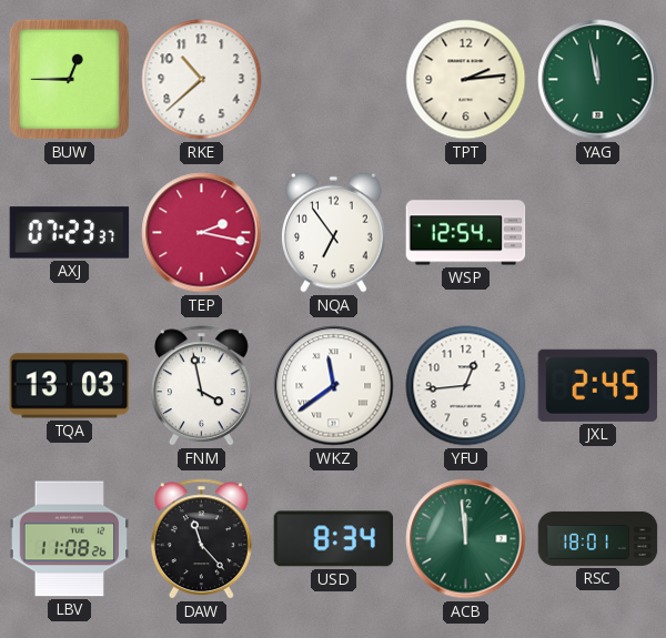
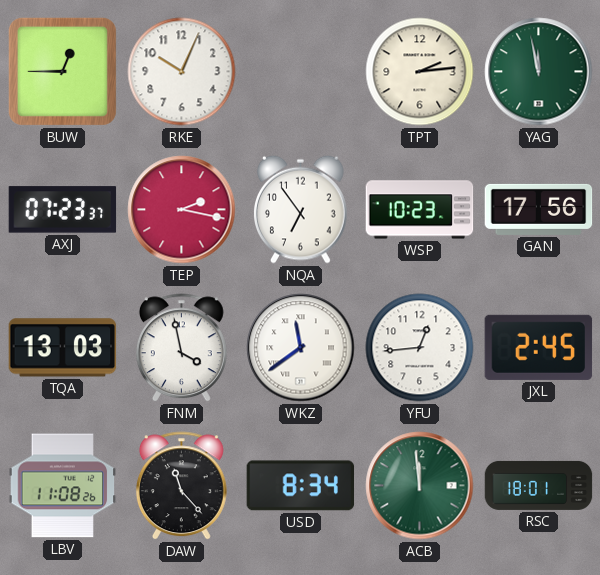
RKE: 10:38 -> 10:04 (182, 72)
WSP: 12:54 -> 10:23 (420, 210)
GAN: none -> 17:56 (539, 209)
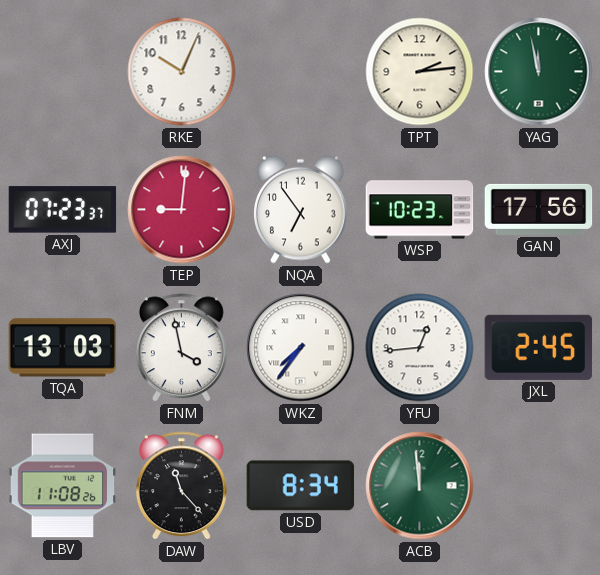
BUW: 12:45 -> none (62, 71)
TEP: 2:17 -> 9:01 (182, 210)
WKZ: 11:39 -> 7:36 (301, 348)
RSC: 18:01 -> none (539, 485)
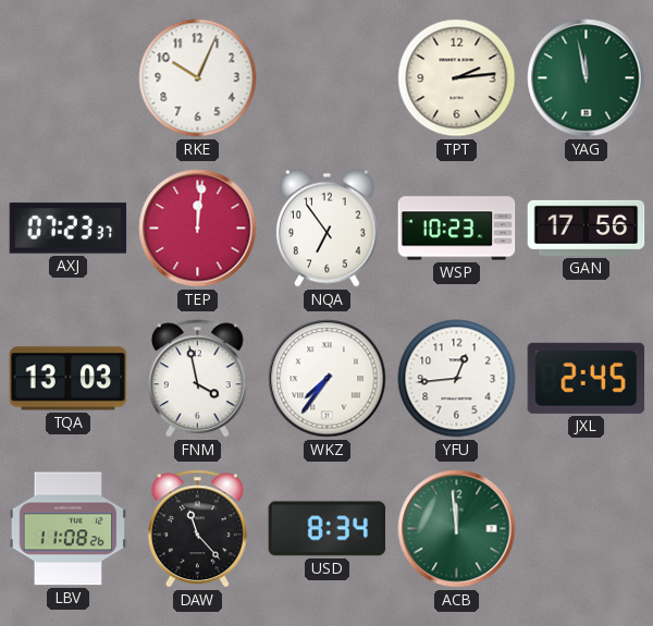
TEP: 9:01 -> 12:01 (198, 229)
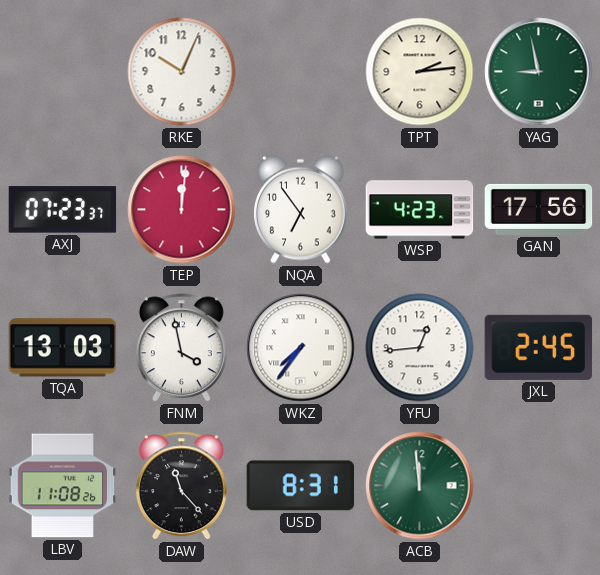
YAG: 11:58 -> 8:58 (539, 72)
WSP: 10:23 -> 4:23 (420, 210)
USD: 8:34 -> 8:31 (301, 486)
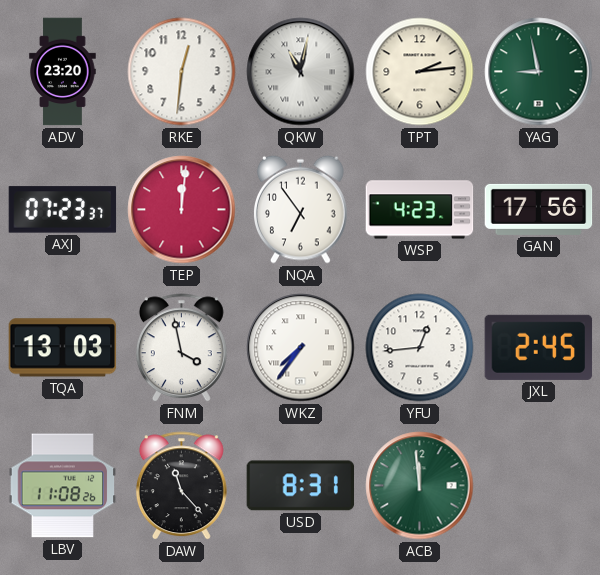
ADV: none -> 23:20 (63, 72)
RKE: 10:04 -> 12:31 (182, 72)
QKW: none -> 11:02 (301, 72)
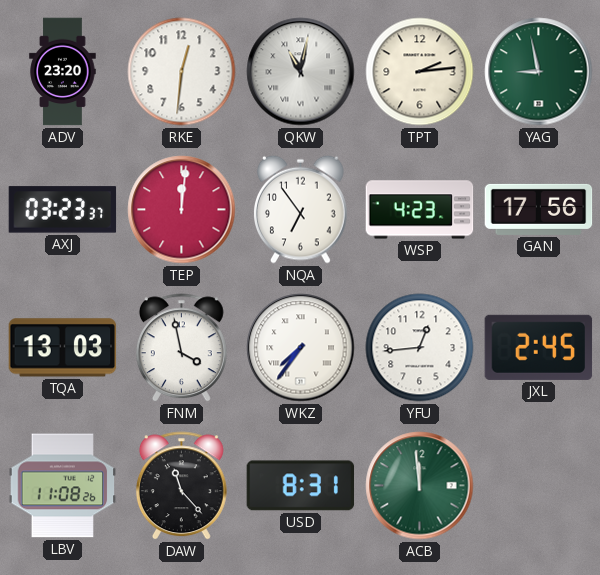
AXJ: 07:23 -> 03:23 (63, 210)
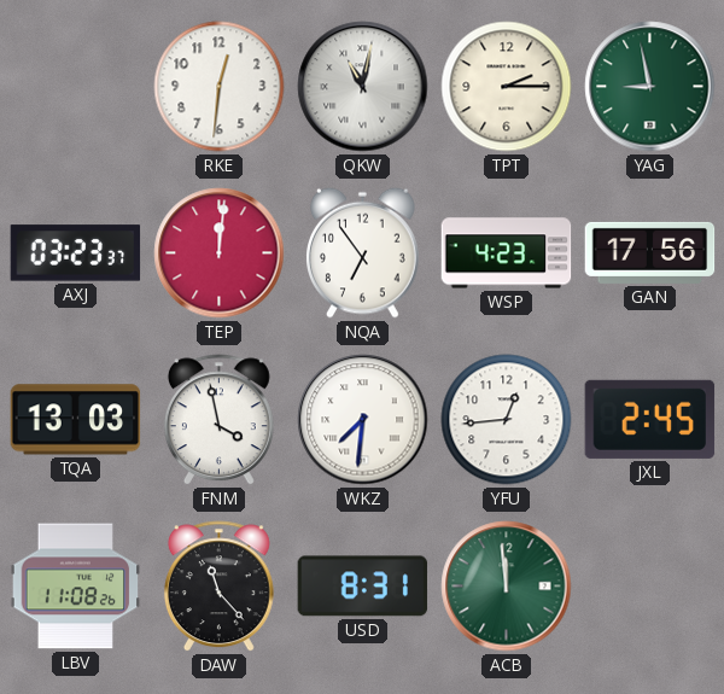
ADV: 23:20 -> none (63, 72)
TPT: 2:14 -> 2:15 (507, 87)
WKZ: 7:36 -> 7:31 (363, 420)
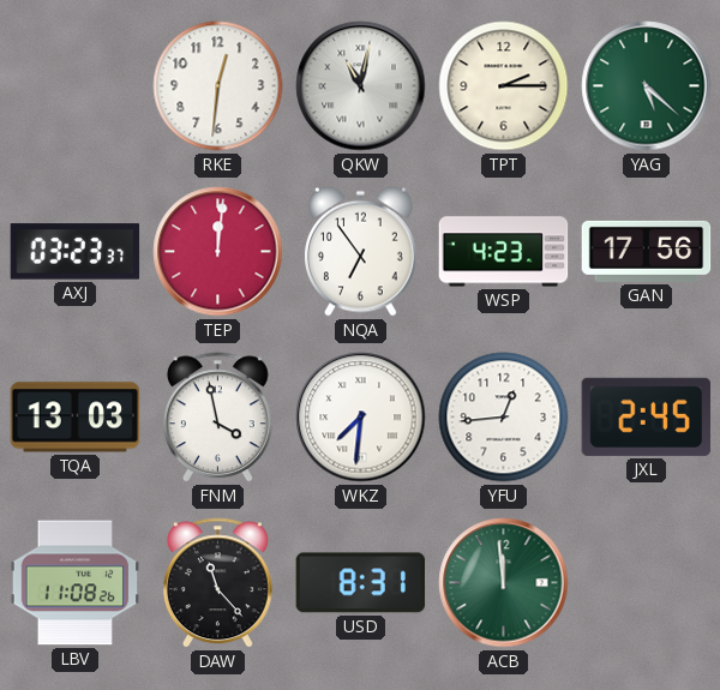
YAG: 8:58 -> 5:22 (647, 86)
